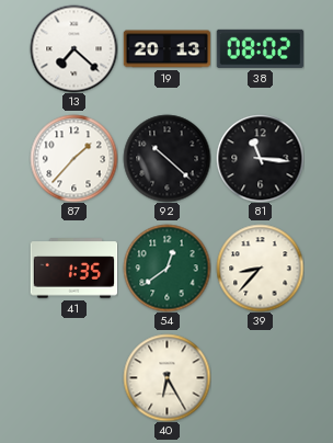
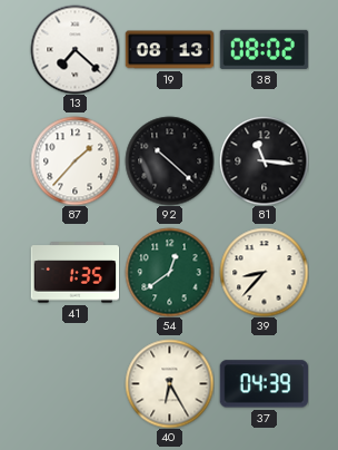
19: 20:13 -> 08:13 (169, 50)
37: none -> 04:39 (264, 384)
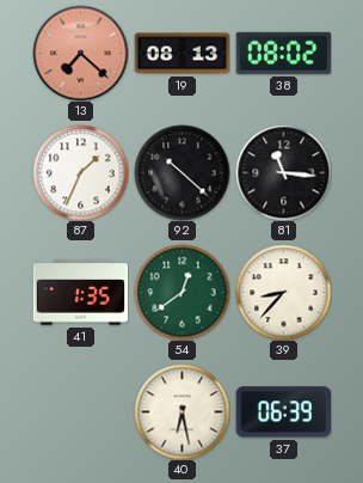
13 dial: white -> salmon (80, 53)
87: 1:37 -> 1:34 (80, 172)
40: 6:25 -> 6:28 (181, 411)
37: 04:39 -> 06:39 (283, 412)
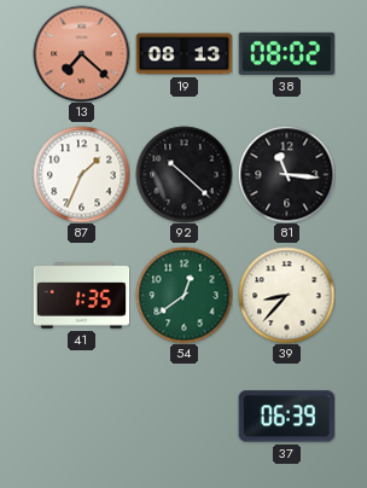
40: 6:28 -> none (181, 411)
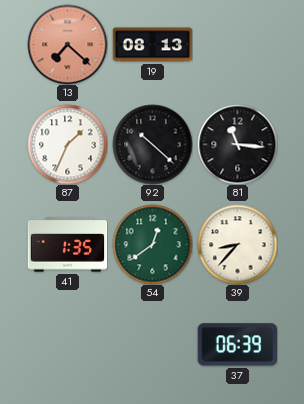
38: 08:02 -> none (286, 53)
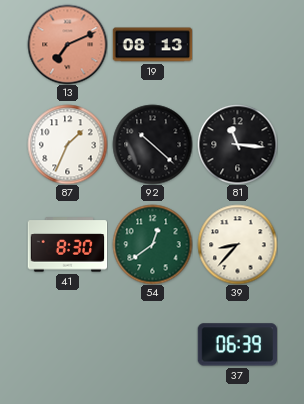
13: 7:22 -> 7:11 (67, 44)
41: 1:35 -> 8:30 (67, 245)
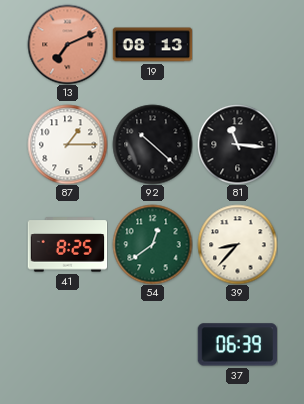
87: 1:34 -> 1:15 (67, 144)
41: 8:30 -> 8:25 (67, 245)
